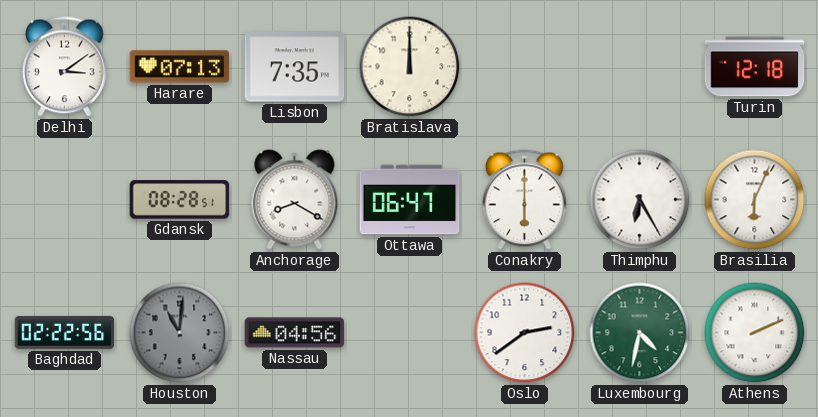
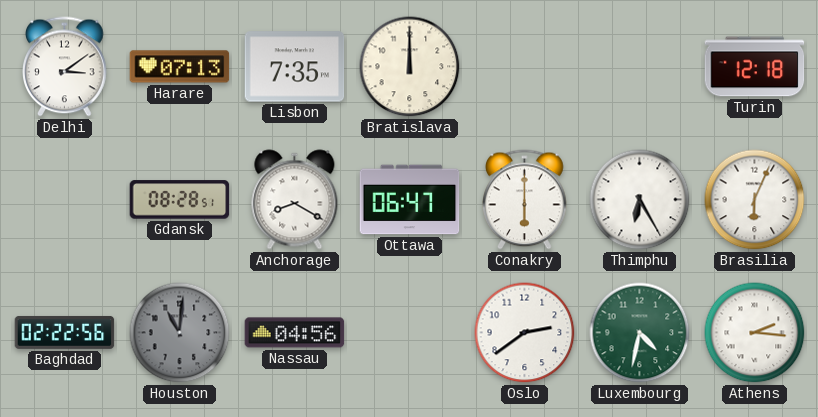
Athens: 2:11 -> 2:16 (755, 333)
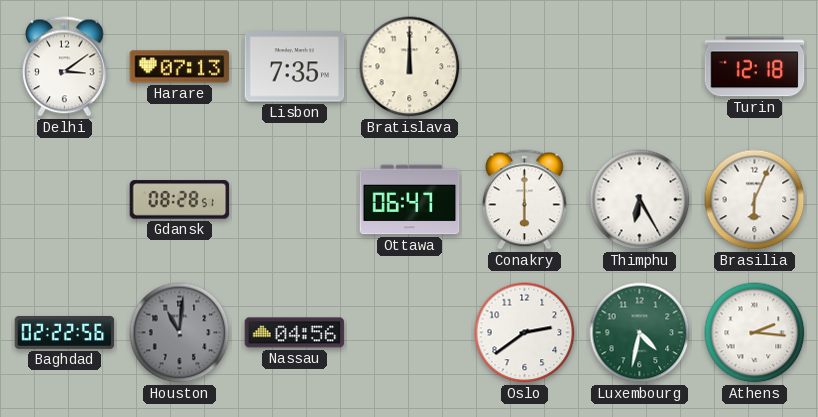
Anchorage: 8:20 -> none (295, 200)
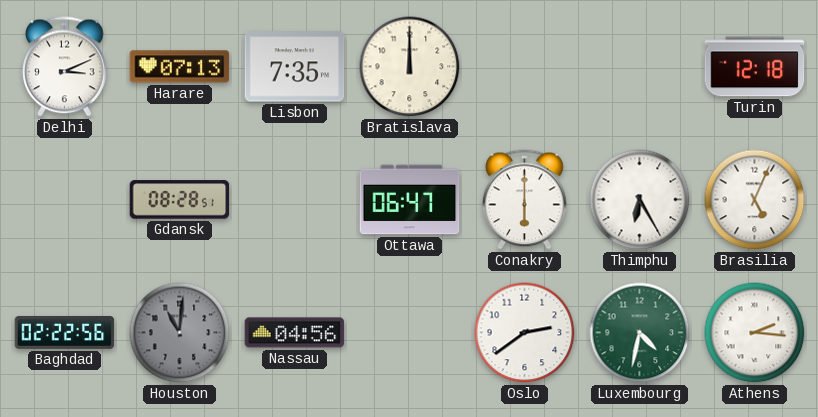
Delhi: 3:09 -> 3:11 (65, 67)
Brasilia: 6:04 -> 5:04 (755, 200)
